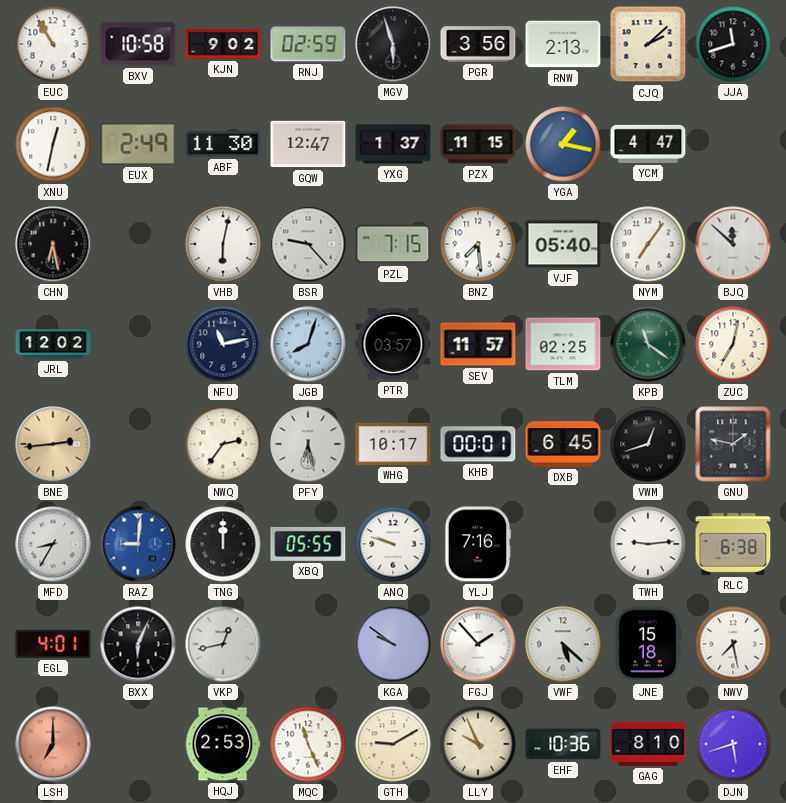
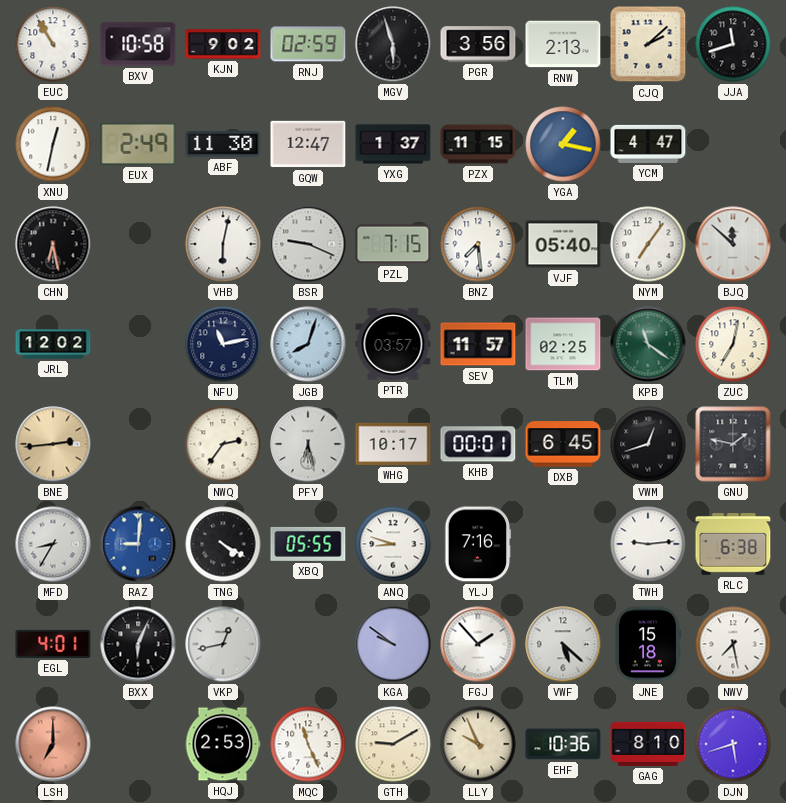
BSR: 9:23 -> 9:19 (308, 244)
TNG: 12:00 -> 4:20 (223, 544)
ANQ: 9:48 -> 8:48 (393, 544)
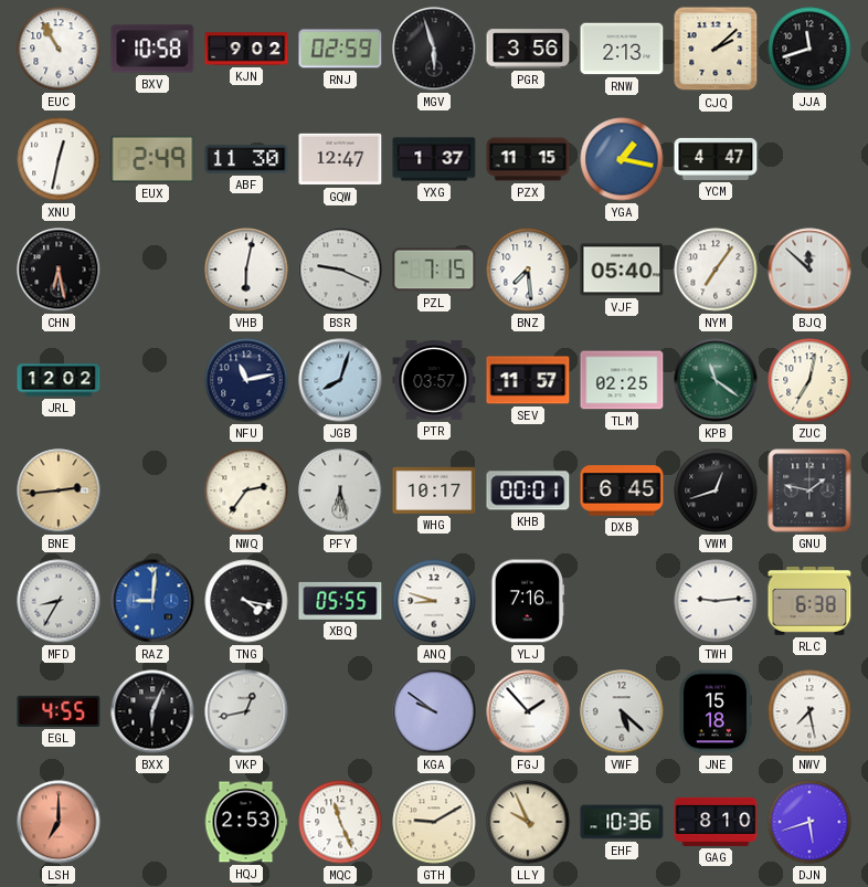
TNG: 4:20 -> 4:17 (246, 601)
EGL: 4:01 -> 4:55 (59, 711)
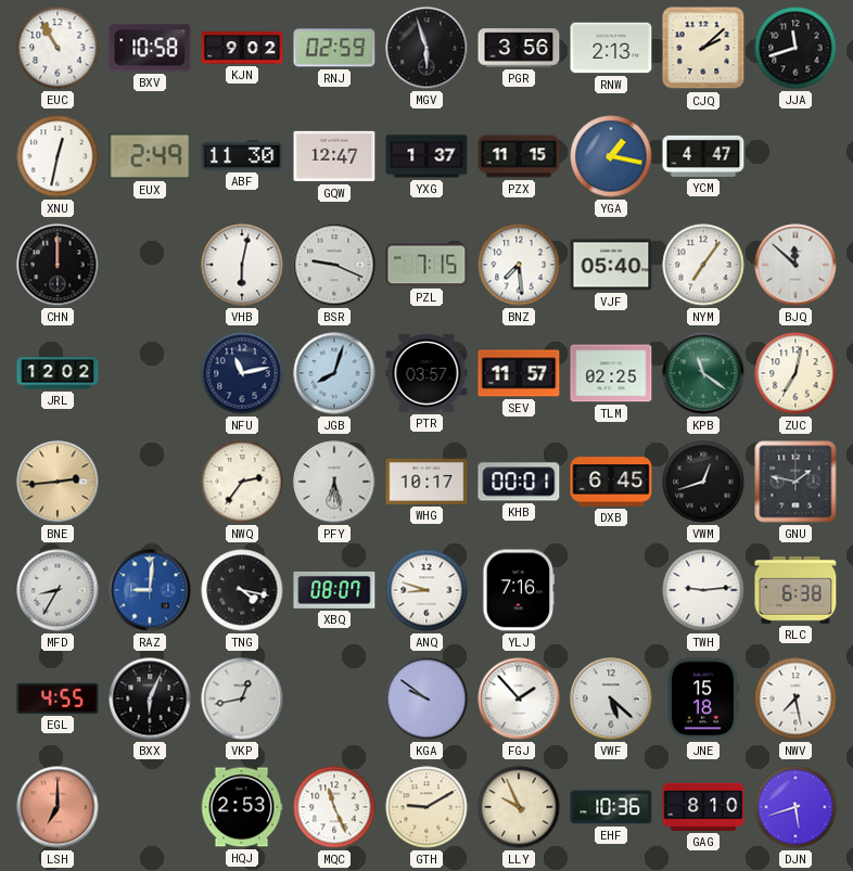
CHN: 6:28 -> 12:00 (58, 265)
XBQ: 05:55 -> 08:07 (334, 590)
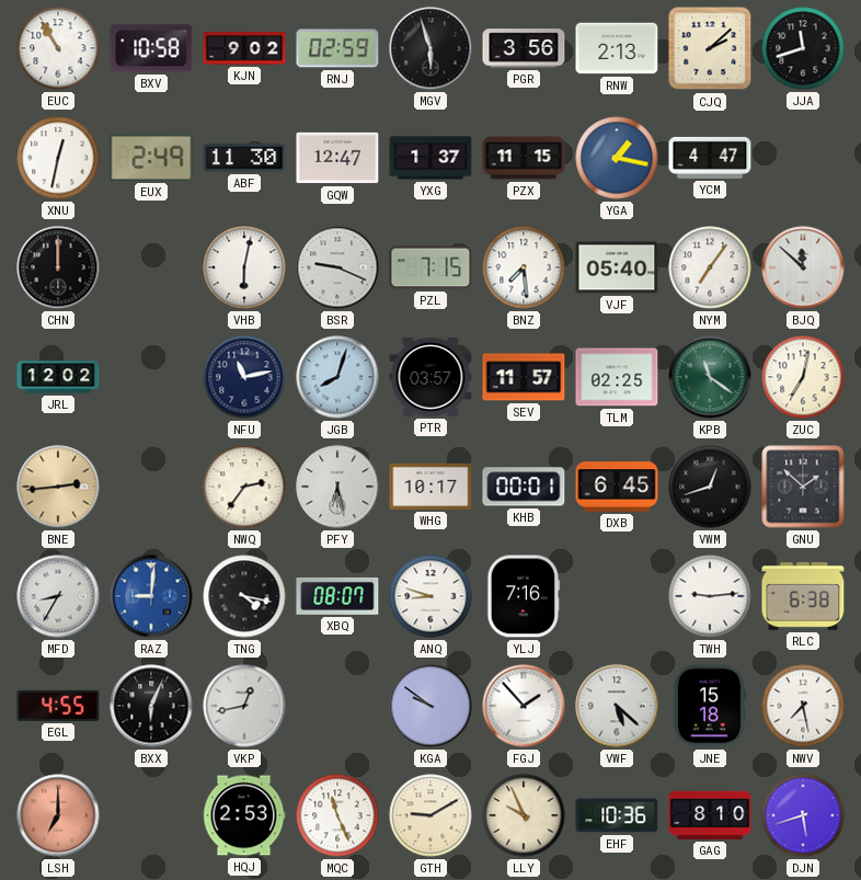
GNU: 1:47 -> 1:52 (803, 487)
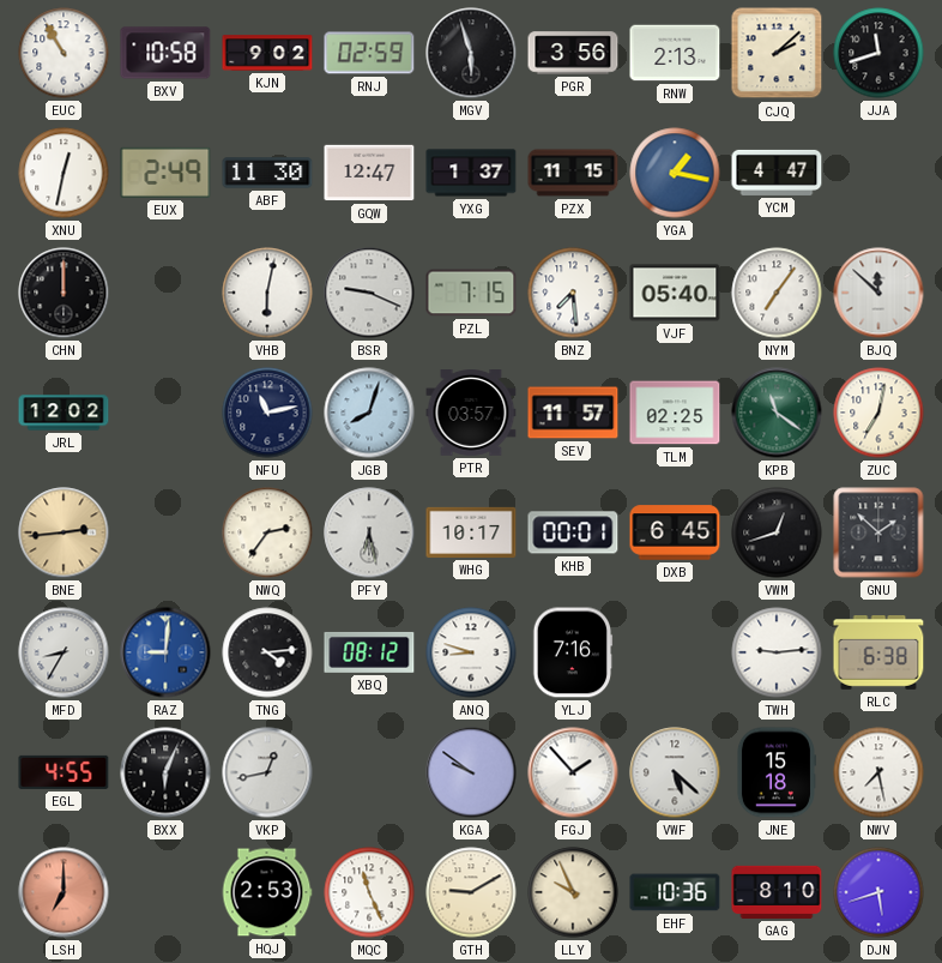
TNG: 4:17 -> 4:14 (267, 652)
XBQ: 08:07 -> 08:12 (369, 652)
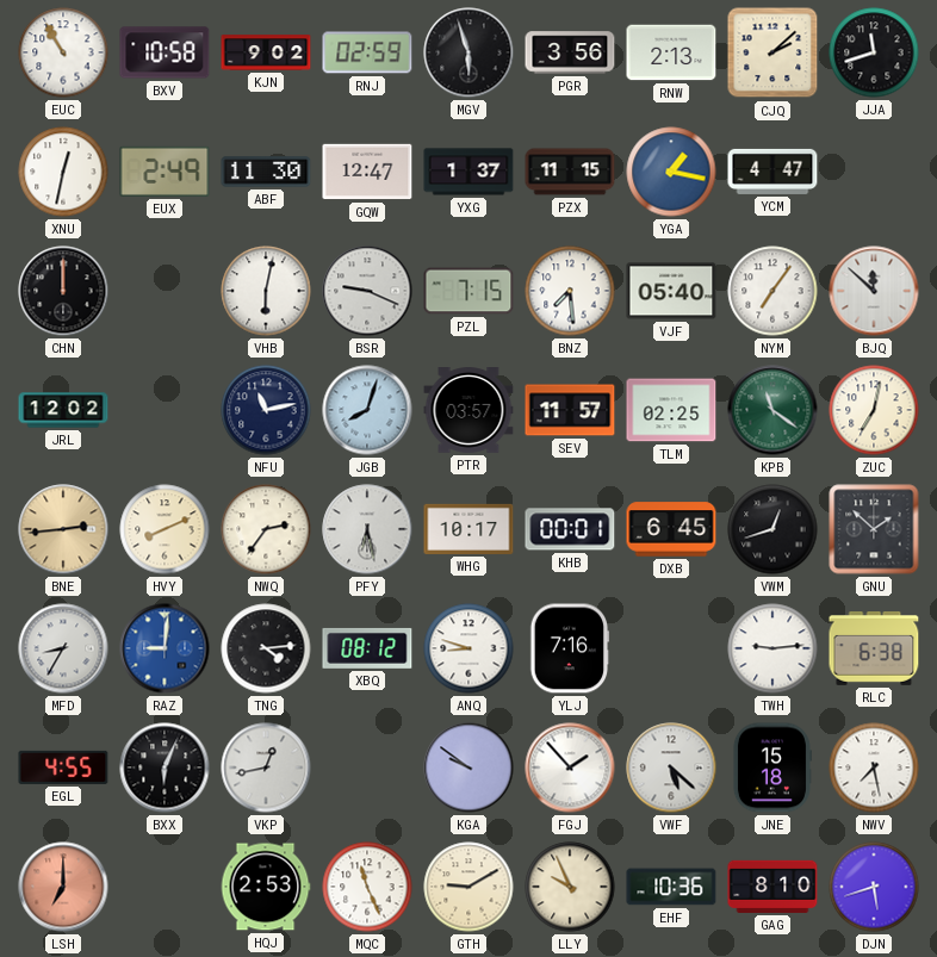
HVY: none -> 8:11 (165, 529)
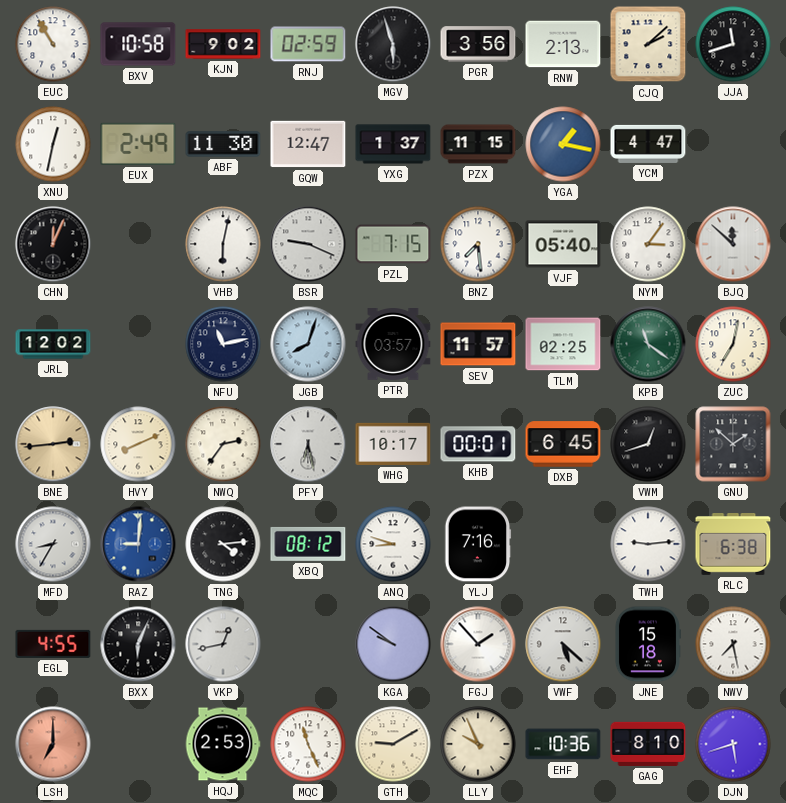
CHN: 12:00 -> 12:04 (53, 244)
NYM: 7:06 -> 3:06 (648, 244)
